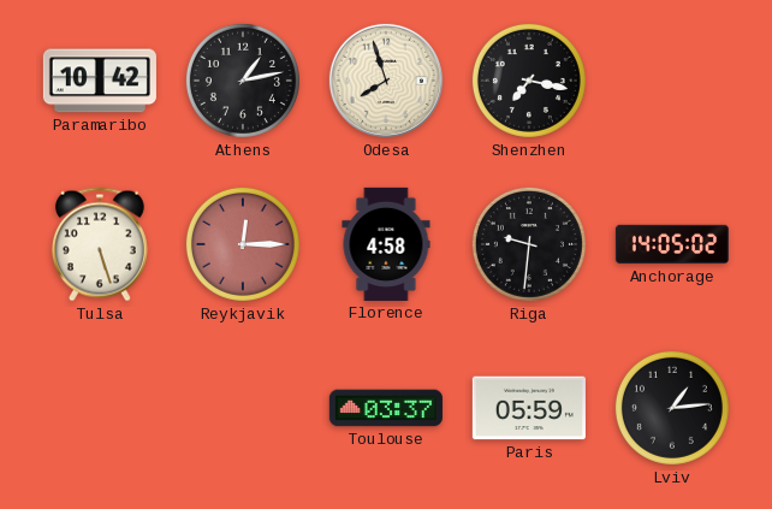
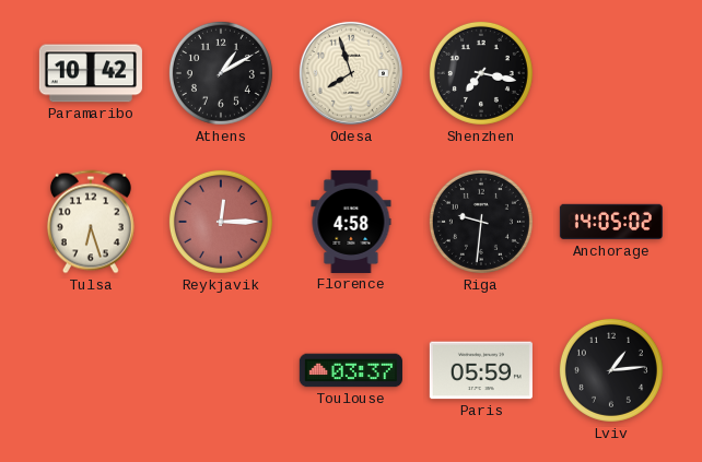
Athens: 1:13 -> 1:10 (221, 73)
Tulsa: 5:27 -> 6:27 (91, 222)
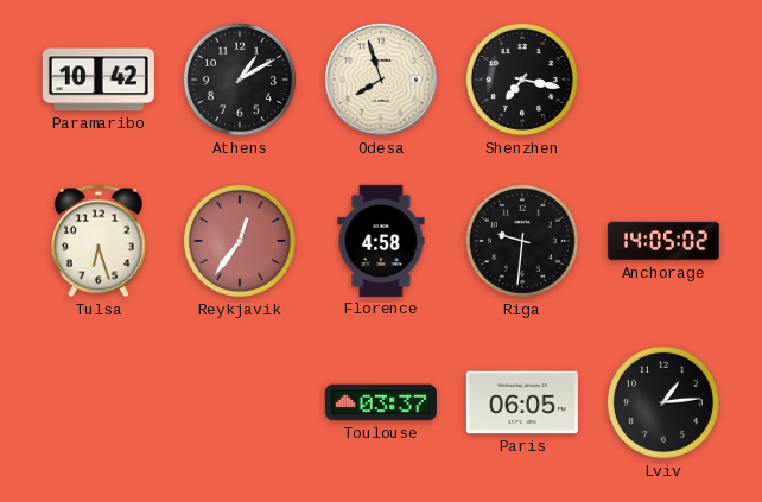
Reykjavik: 12:15 -> 12:36 (240, 241)
Paris: 05:59 -> 06:05 (522, 402)
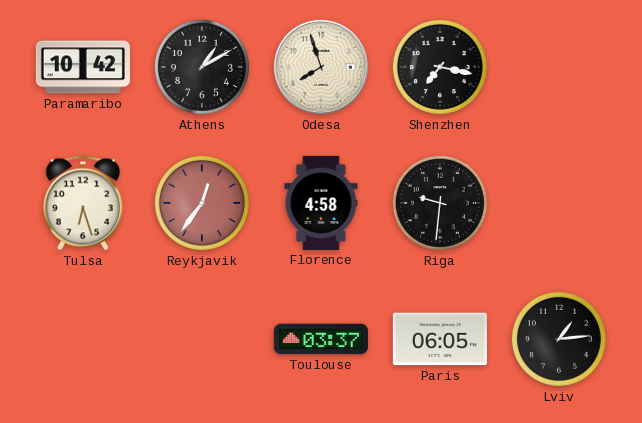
Anchorage: 14:05 -> none (663, 241)
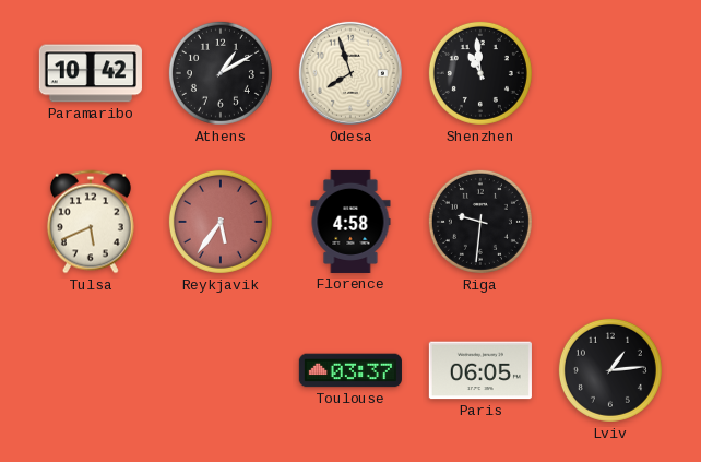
Shenzhen: 7:17 -> 10:59 (480, 73)
Tulsa: 6:27 -> 5:41 (91, 222)
Reykjavik: 12:36 -> 5:36 (221, 222)
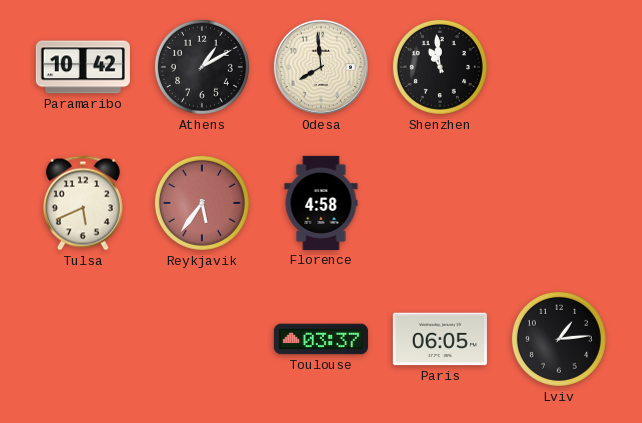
Odesa: 7:57 -> 7:59 (321, 67)
Riga: 9:31 -> none (480, 222)
